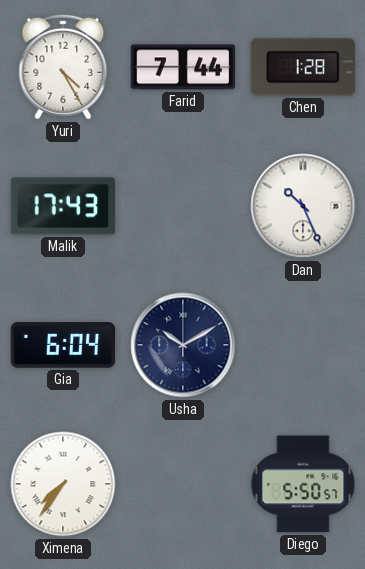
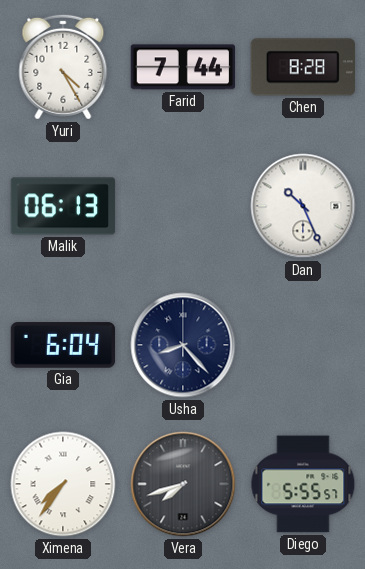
Chen: 1:28 -> 8:28 (303, 67)
Malik: 17:43 -> 06:13 (63, 206)
Usha: 10:10 -> 8:23 (183, 345)
Vera: none -> 7:42 (183, 484)
Diego: 5:50 -> 5:55 (303, 484)
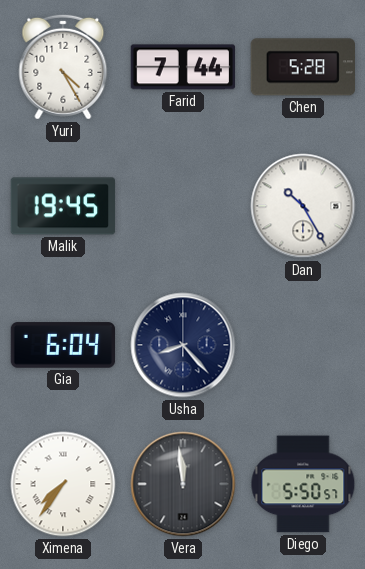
Chen: 8:28 -> 5:28 (303, 67)
Malik: 06:13 -> 19:45 (63, 206)
Dan: 10:26 -> 10:25 (303, 206)
Vera: 7:42 -> 11:59 (183, 484)
Diego: 5:55 -> 5:50 (303, 484)
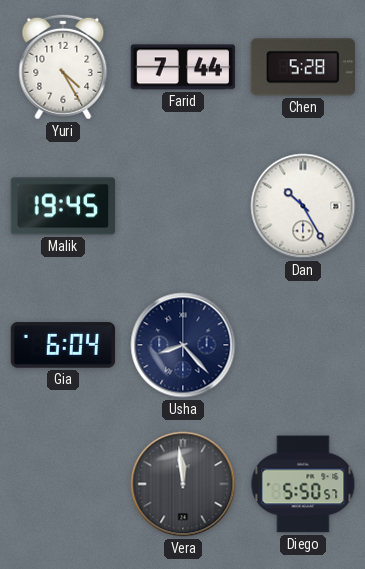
Ximena: 7:36 -> none (63, 484)
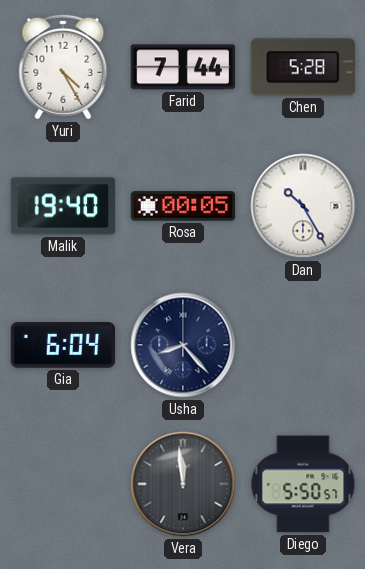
Malik: 19:45 -> 19:40 (63, 206)
Rosa: none -> 00:05 (183, 206)
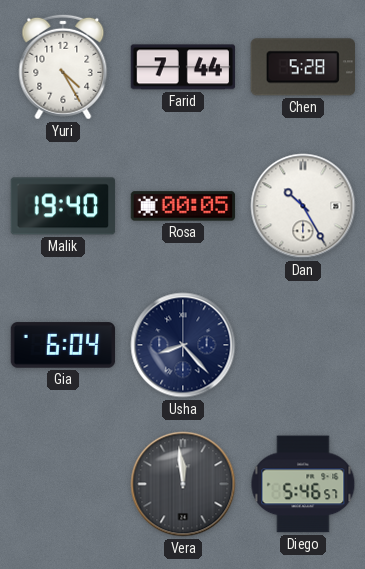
Diego: 5:50 -> 5:46 (303, 484)
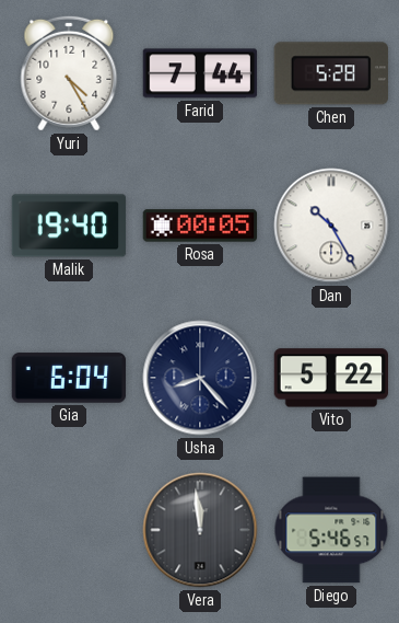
Vito: none -> 5:22 (331, 378)
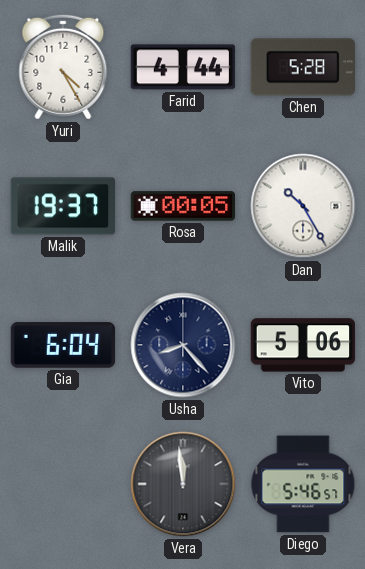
Farid: 7:44 -> 4:44 (183, 67)
Malik: 19:40 -> 19:37 (63, 206)
Vito: 5:22 -> 5:06 (303, 345)
